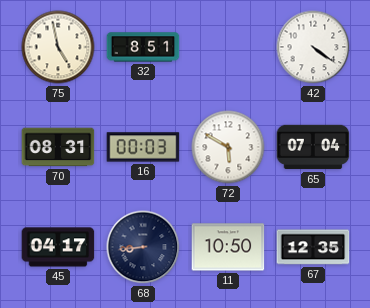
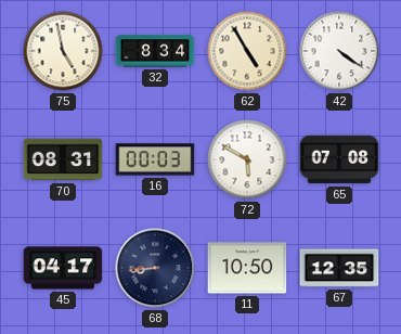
32: 8:51 -> 8:34 (155, 51)
62: none -> 4:55 (247, 51)
65: 07:04 -> 07:08 (339, 159)
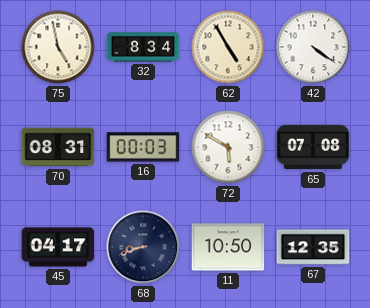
68: 8:44 -> 8:42 (143, 247)
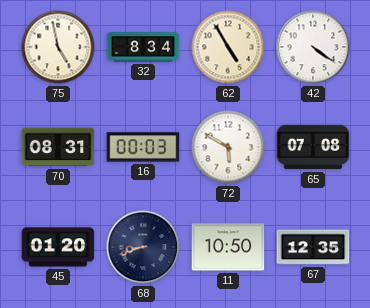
45: 04:17 -> 01:20 (58, 247)
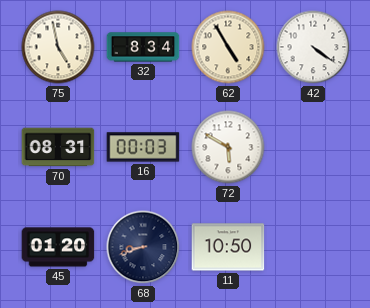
65: 07:08 -> none (313, 147)
67: 12:35 -> none (313, 247)
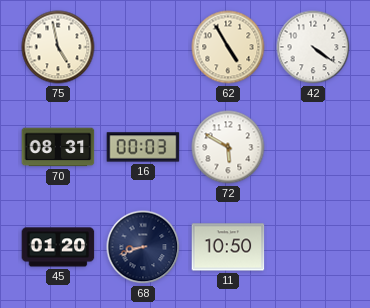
32: 8:34 -> none (143, 47)
